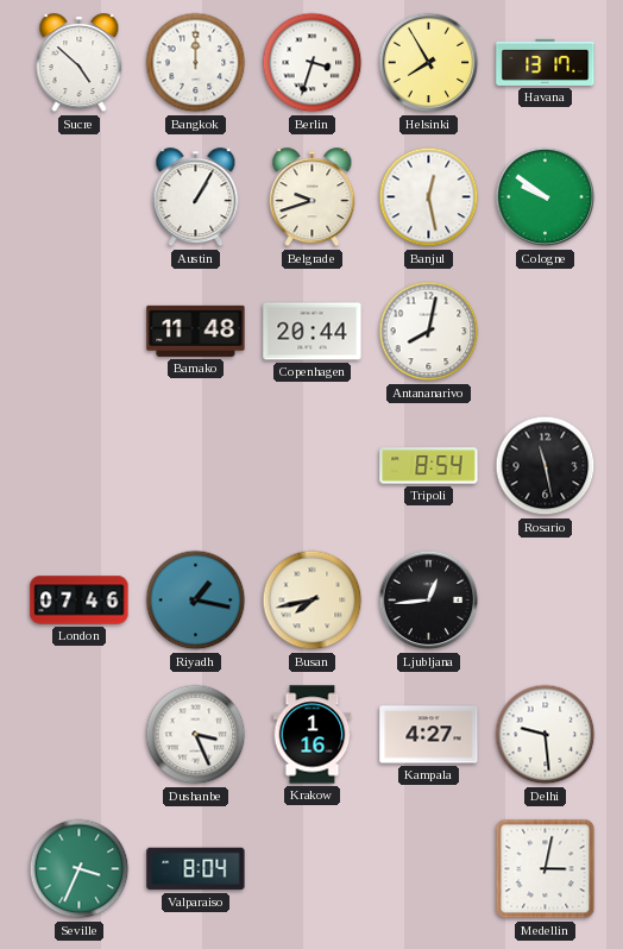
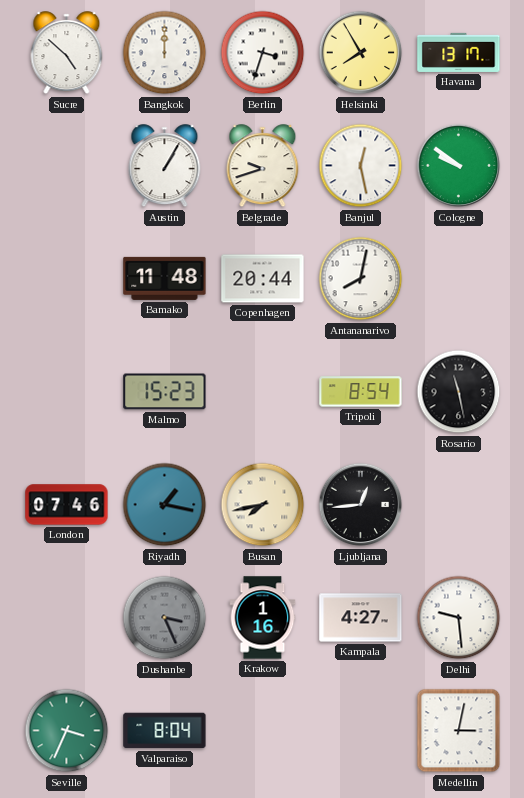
Malmo: none -> 15:23 (165, 392)
Dushanbe dial: white -> grey (165, 618)
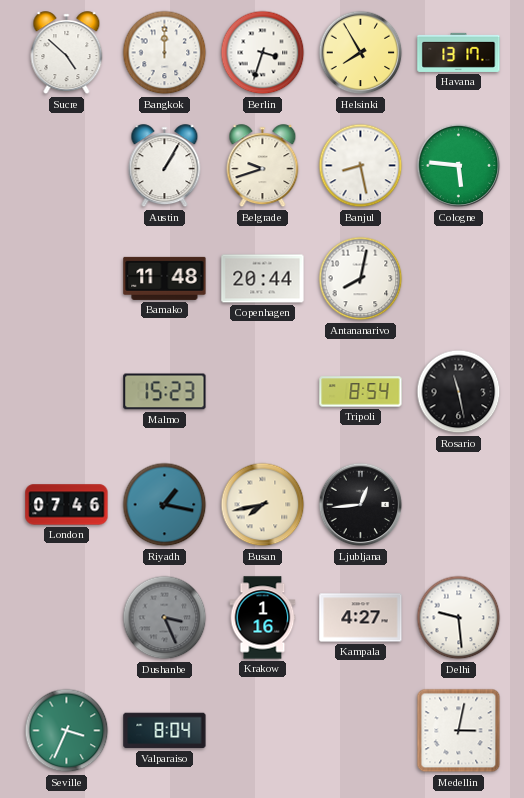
Banjul: 12:28 -> 8:28 (361, 166)
Cologne: 9:51 -> 5:46 (459, 166)
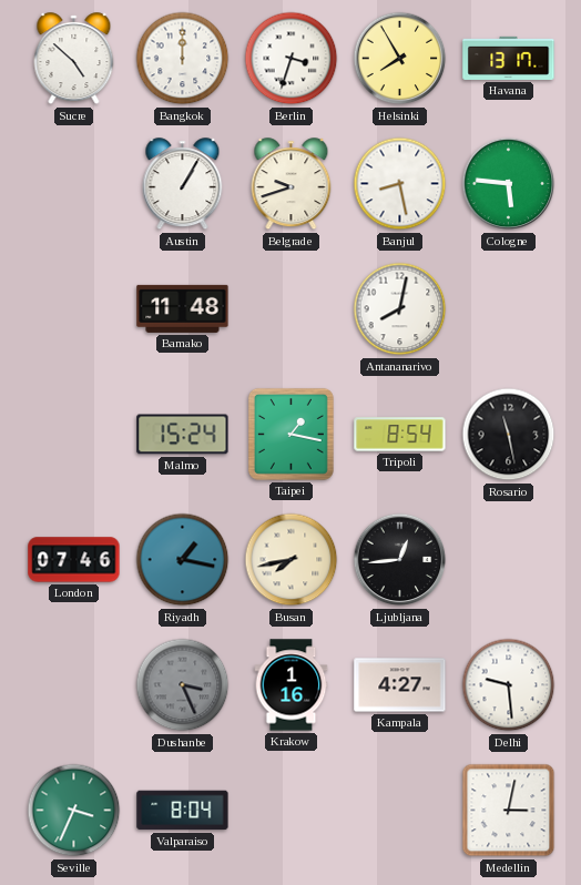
Copenhagen: 20:44 -> none (263, 279)
Malmo: 15:23 -> 15:24 (183, 435)
Taipei: none -> 1:17 (290, 434)
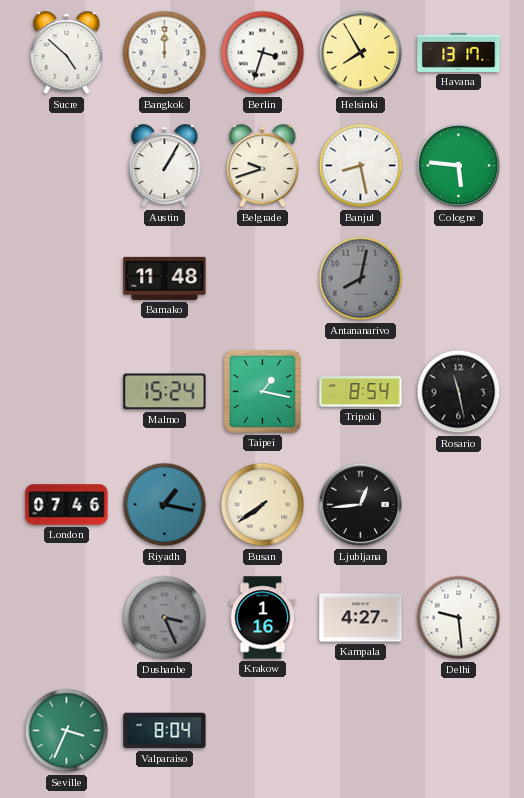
Antananarivo dial: white -> grey (361, 279)
Busan: 7:43 -> 7:39 (263, 505)
Medellin: 3:02 -> none (509, 811)
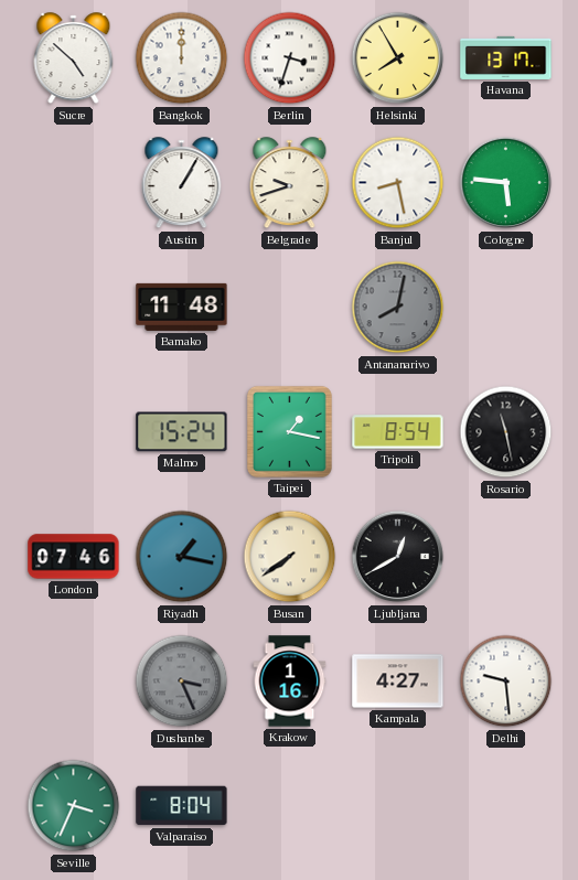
Ljubljana: 12:44 -> 12:40 (398, 557)
